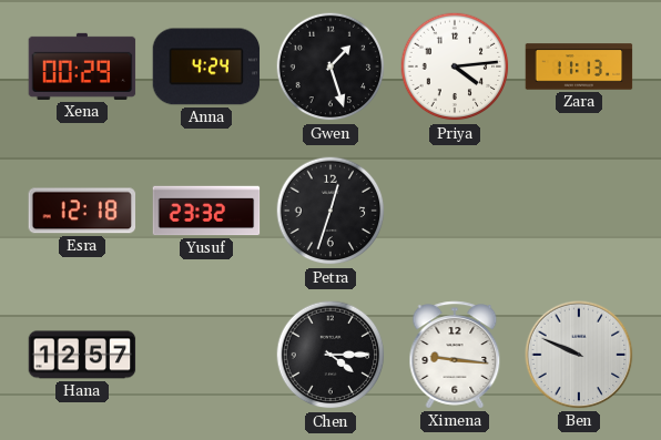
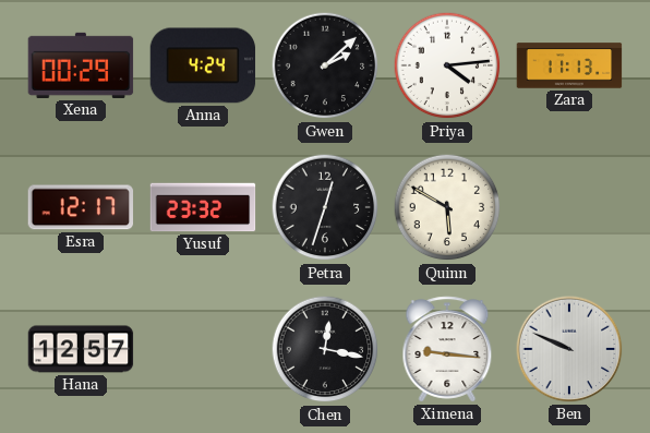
Gwen: 1:27 -> 2:08 (325, 65)
Esra: 12:18 -> 12:17 (81, 207)
Quinn: none -> 5:50 (447, 207)
Chen: 4:15 -> 12:17 (325, 349)
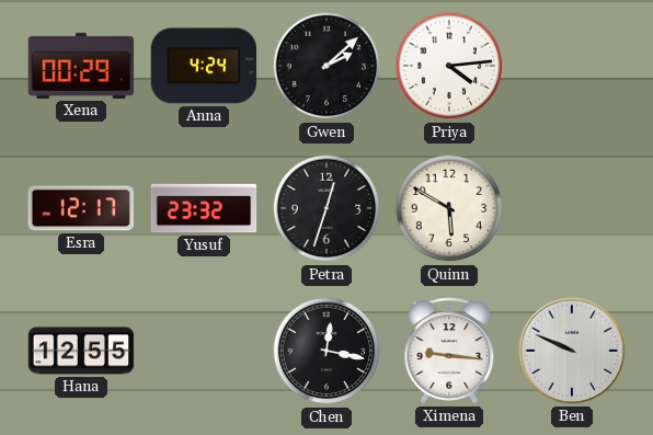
Zara: 11:13 -> none (569, 65)
Hana: 12:57 -> 12:55 (81, 351)
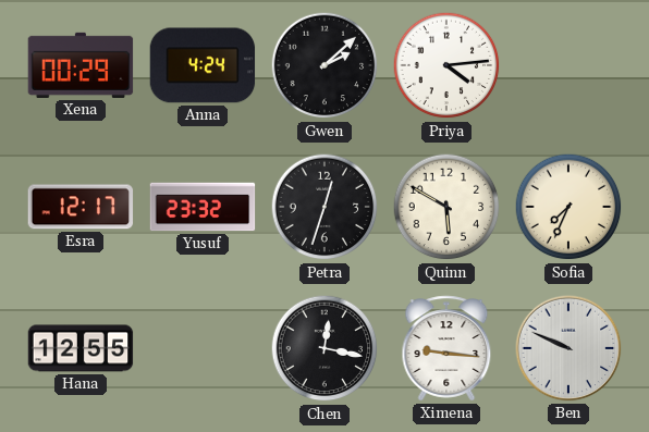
Sofia: none -> 7:34 (568, 207)
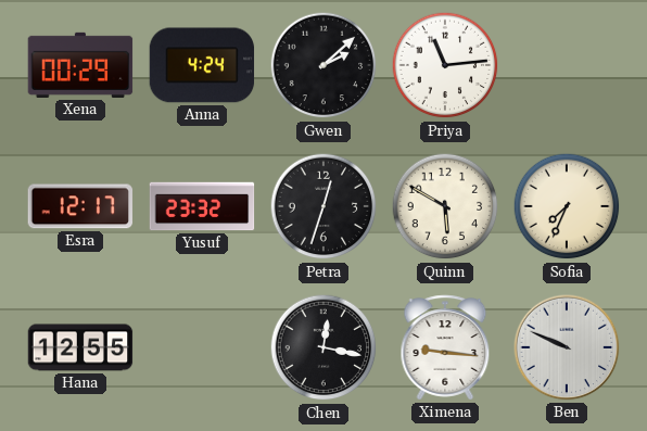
Priya: 4:14 -> 11:14 (445, 65)
